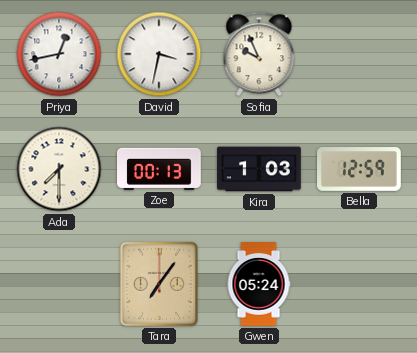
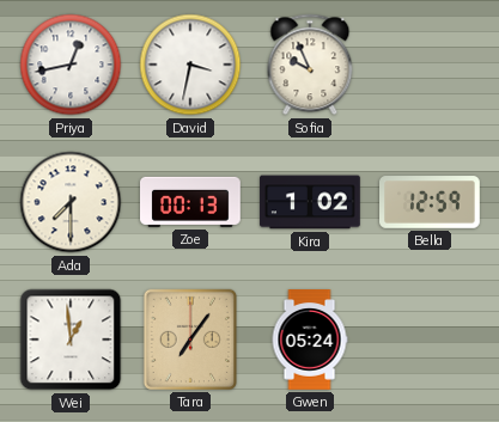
Kira: 1:03 -> 1:02 (310, 202)
Wei: none -> 12:59 (71, 340)
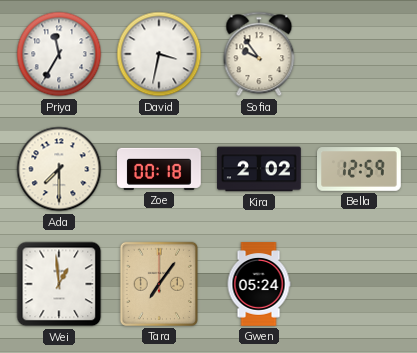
Priya: 12:43 -> 11:35 (59, 54)
Sofia: 9:56 -> 9:54 (259, 54)
Zoe: 00:13 -> 00:18 (160, 169)
Kira: 1:02 -> 2:02 (259, 169)
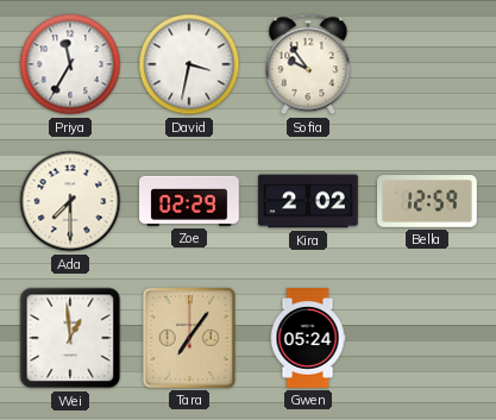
Zoe: 00:18 -> 02:29 (190, 201)
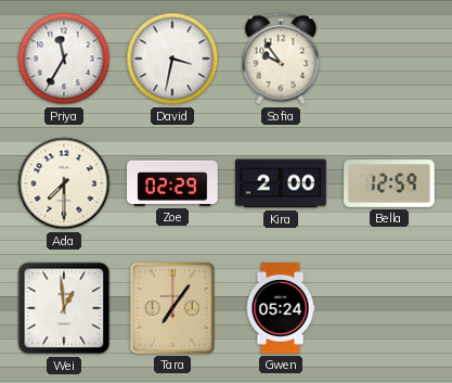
Kira: 2:02 -> 2:00 (281, 183)
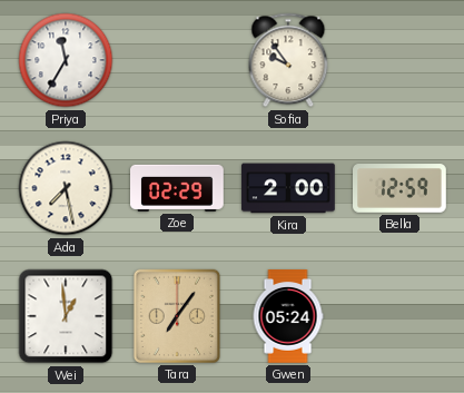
David: 3:32 -> none (172, 59)
Ada: 7:30 -> 7:28 (66, 188)
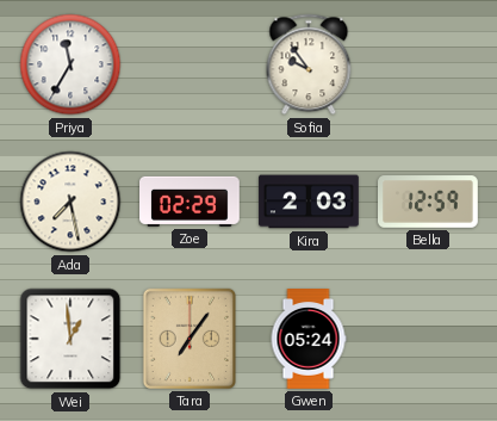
Kira: 2:00 -> 2:03 (309, 202)
